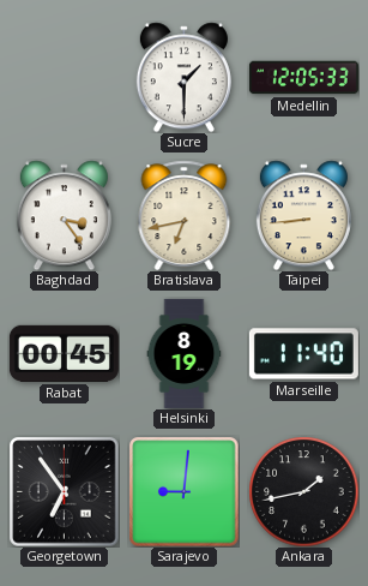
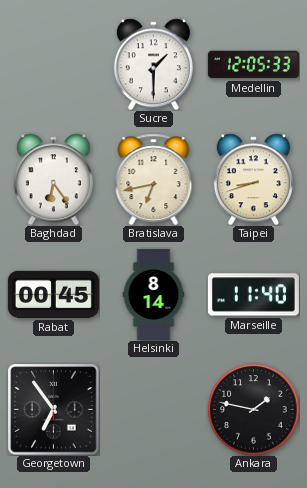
Baghdad: 3:24 -> 6:24 (53, 179)
Taipei: 8:44 -> 8:42 (253, 179)
Helsinki: 8:19 -> 8:14 (154, 294)
Sarajevo: 9:01 -> none (183, 491)
Ankara: 1:43 -> 1:47 (253, 409)
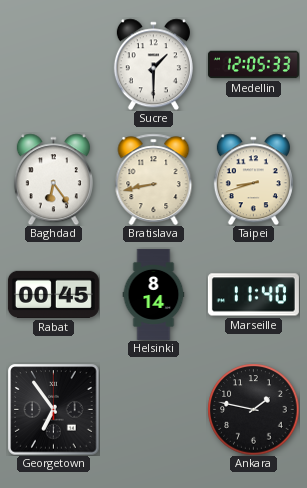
Bratislava: 6:43 -> 8:43 (154, 179)
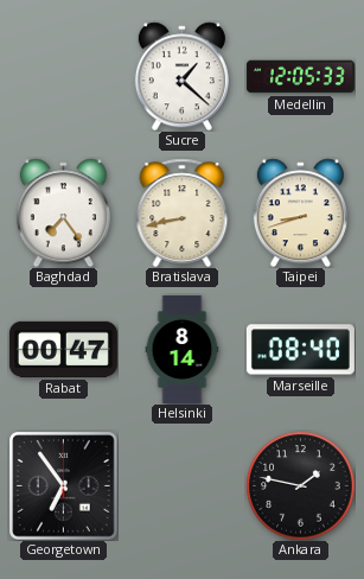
Sucre: 1:30 -> 1:22 (181, 76)
Baghdad: 6:24 -> 7:24 (63, 212)
Rabat: 00:45 -> 00:47 (63, 349)
Marseille: 11:40 -> 08:40 (300, 350)
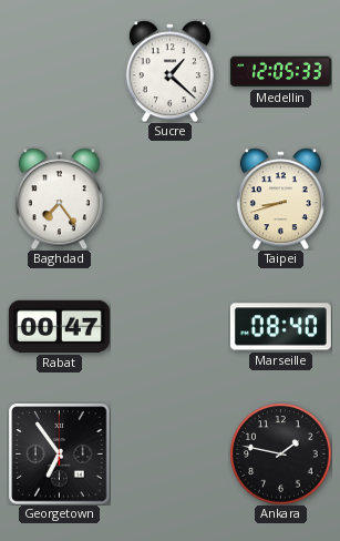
Bratislava: 8:43 -> none (183, 212)
Helsinki: 8:14 -> none (183, 349)
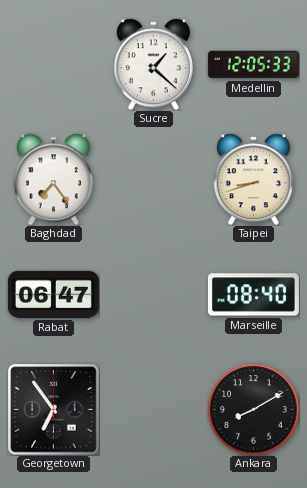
Rabat: 00:47 -> 06:47 (53, 294)
Ankara: 1:47 -> 8:10 (253, 409)
